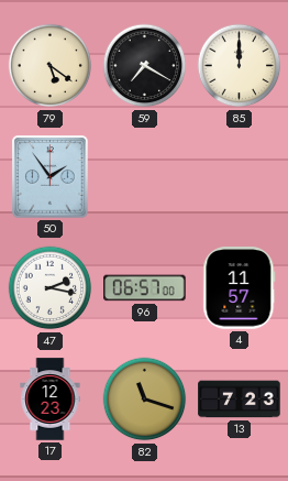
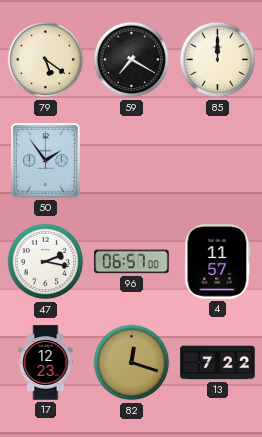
82: 11:18 -> 12:18 (132, 363)
13: 7:23 -> 7:22 (218, 363)
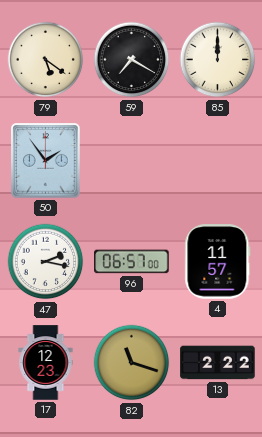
82: 12:18 -> 11:18 (132, 363)
13: 7:22 -> 2:22 (218, 363)
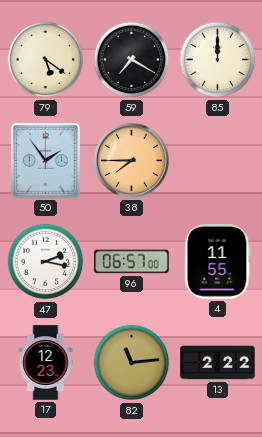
38: none -> 7:45 (131, 160)
4: 11:57 -> 11:55 (218, 262)
82: 11:18 -> 11:14 (132, 363)
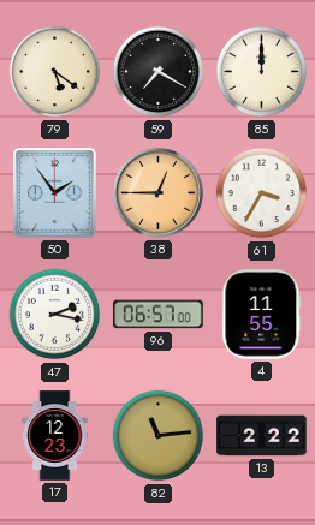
38: 7:45 -> 12:45 (157, 192)
61: none -> 3:35 (262, 193)
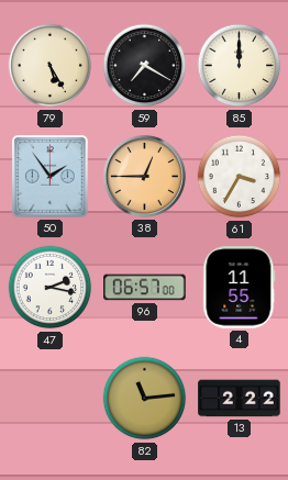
79: 5:21 -> 5:25 (51, 66)
17: 12:23 -> none (55, 436)
